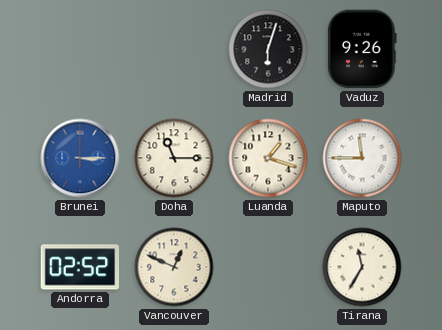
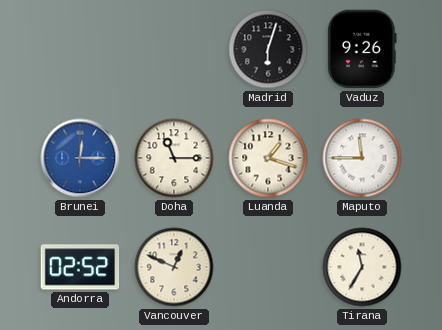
Brunei: 3:15 -> 12:15 (80, 158)
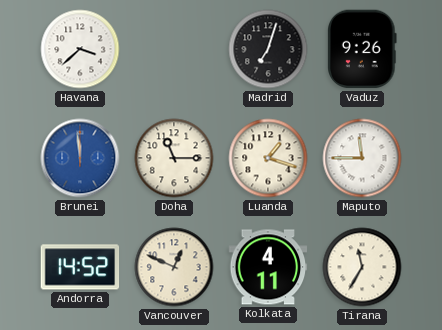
Havana: none -> 3:38 (80, 49)
Madrid: 6:03 -> 7:03 (268, 49)
Brunei: 12:15 -> 11:59 (80, 158)
Andorra: 02:52 -> 14:52 (80, 267)
Kolkata: none -> 4:11 (268, 267)
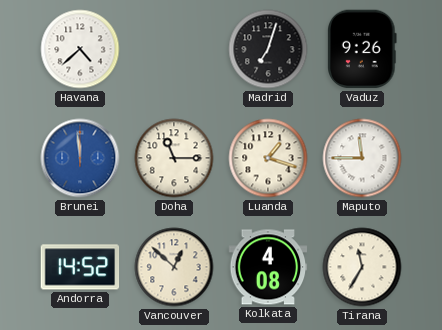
Havana: 3:38 -> 4:38 (80, 49)
Vancouver: 12:49 -> 12:52 (174, 267)
Kolkata: 4:11 -> 4:08 (268, 267)
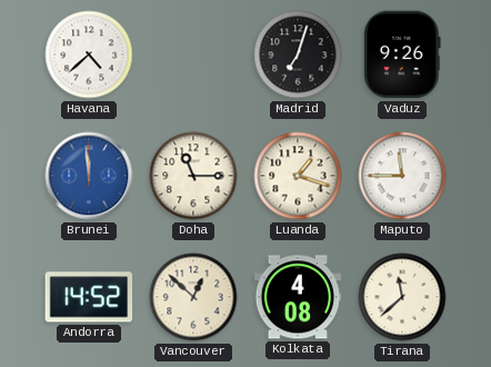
Tirana: 11:35 -> 11:38 (402, 297)
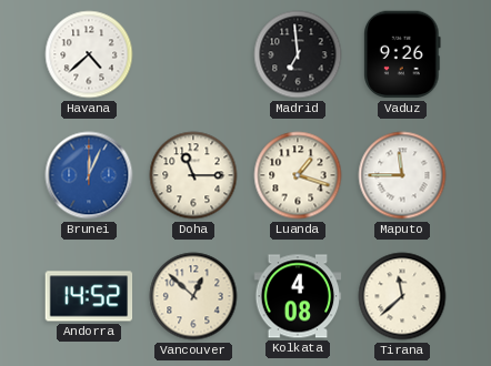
Madrid: 7:03 -> 6:59 (298, 54)
Brunei: 11:59 -> 12:04 (89, 175)
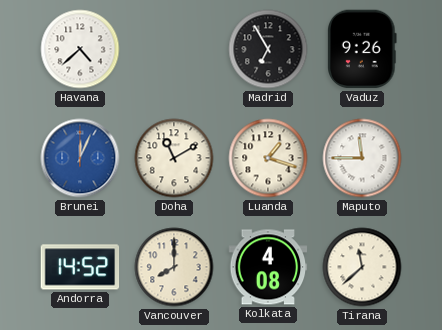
Madrid: 6:59 -> 6:55 (268, 49)
Doha: 11:15 -> 11:10 (174, 158)
Vancouver: 12:52 -> 8:00 (174, 267)
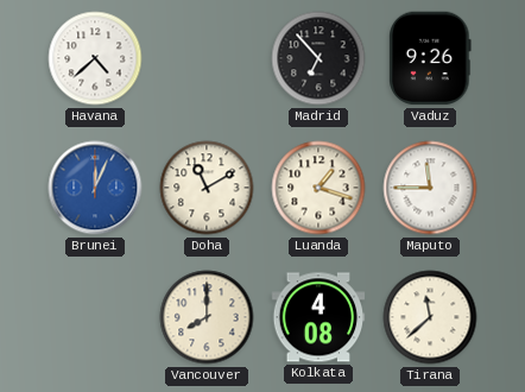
Madrid: 6:55 -> 6:53 (318, 58)
Andorra: 14:52 -> none (80, 267)
